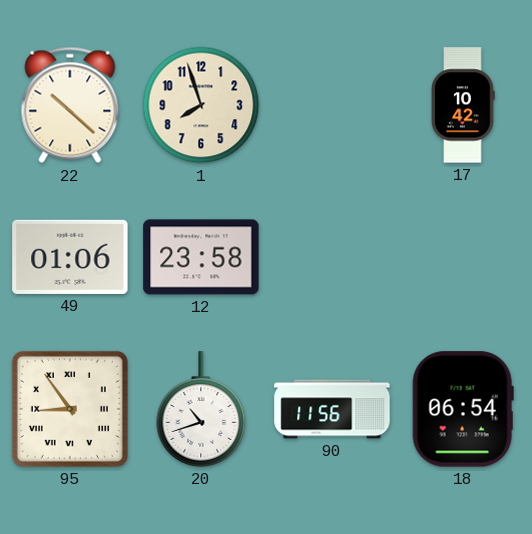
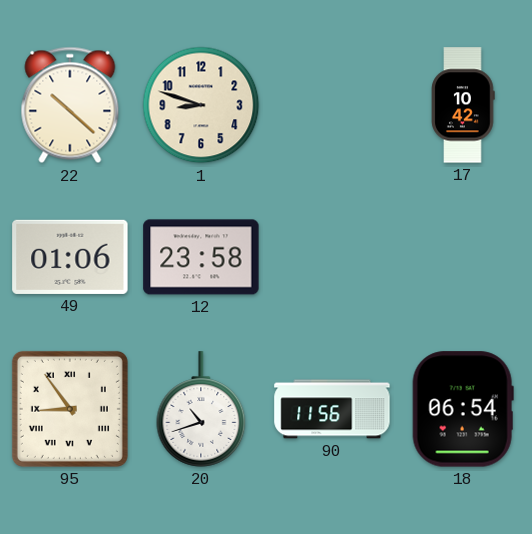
1: 7:57 -> 8:48 (201, 105)
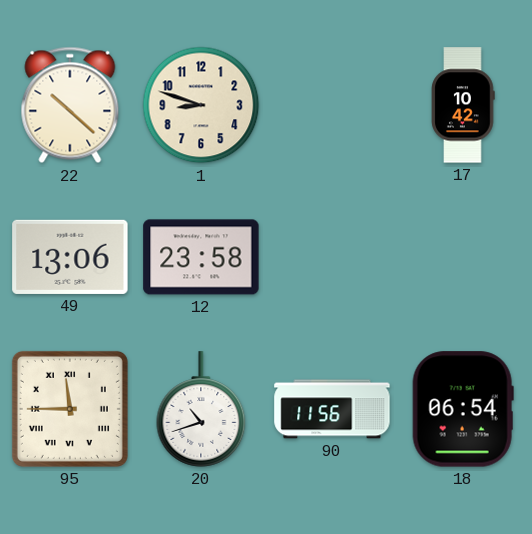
49: 01:06 -> 13:06 (70, 257)
95: 8:54 -> 11:45 (70, 409)
